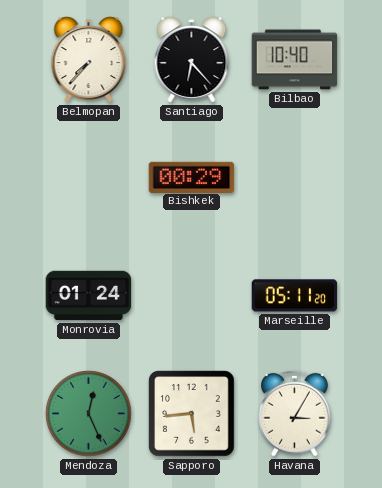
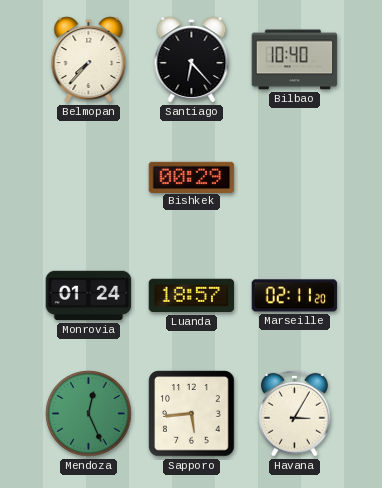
Luanda: none -> 18:57 (192, 296)
Marseille: 05:11 -> 02:11 (295, 296)
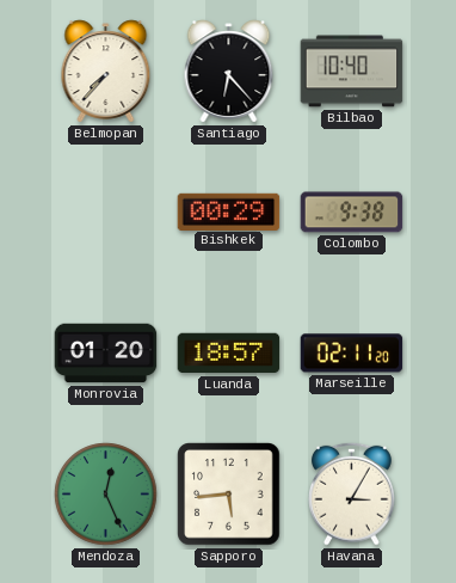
Colombo: none -> 9:38 (352, 213)
Monrovia: 01:24 -> 01:20 (106, 354)
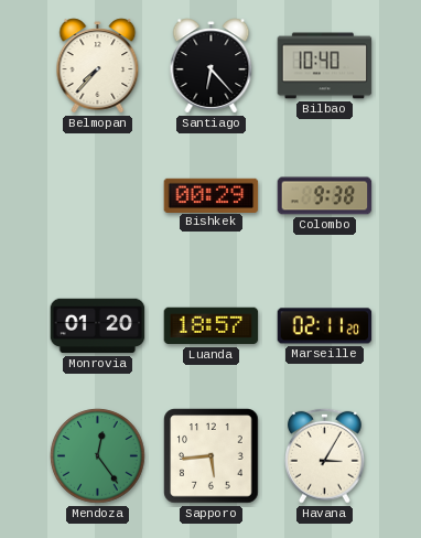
Mendoza: 12:26 -> 12:24 (98, 456)
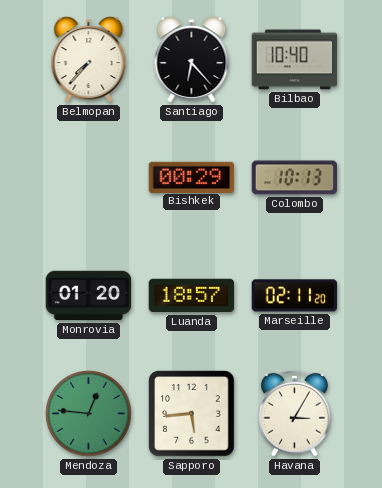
Colombo: 9:38 -> 10:13 (295, 178)
Mendoza: 12:24 -> 12:46 (89, 414)
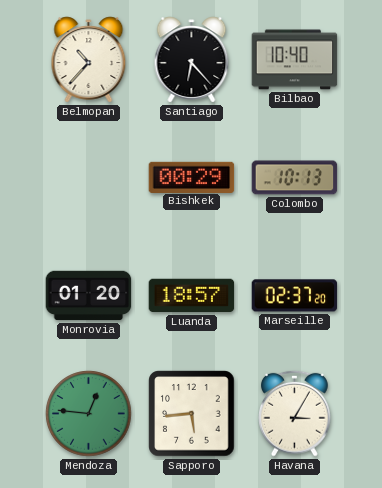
Belmopan: 7:37 -> 10:37 (89, 60)
Marseille: 02:11 -> 02:37 (295, 296)
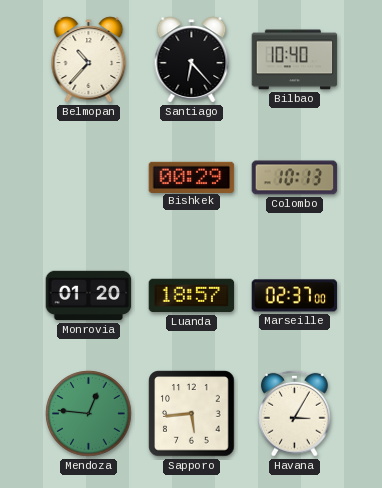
Marseille: 02:37:20 -> 02:37:00 (295, 296)
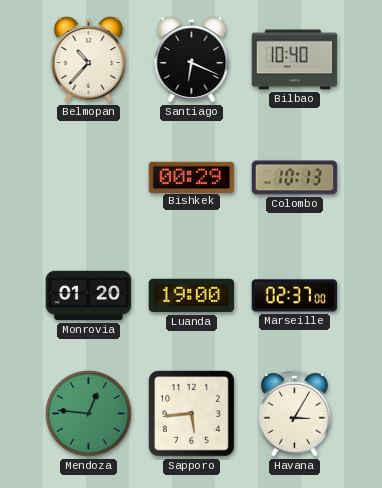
Santiago: 6:23 -> 6:19 (192, 60)
Luanda: 18:57 -> 19:00 (192, 296)
